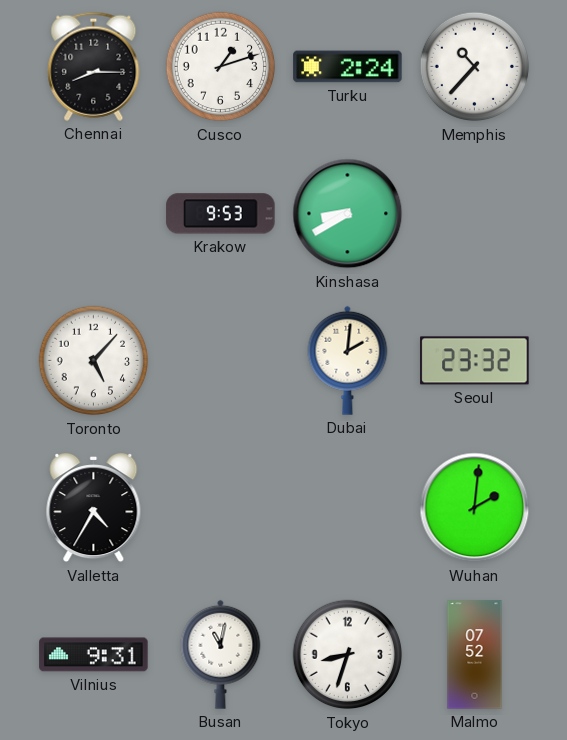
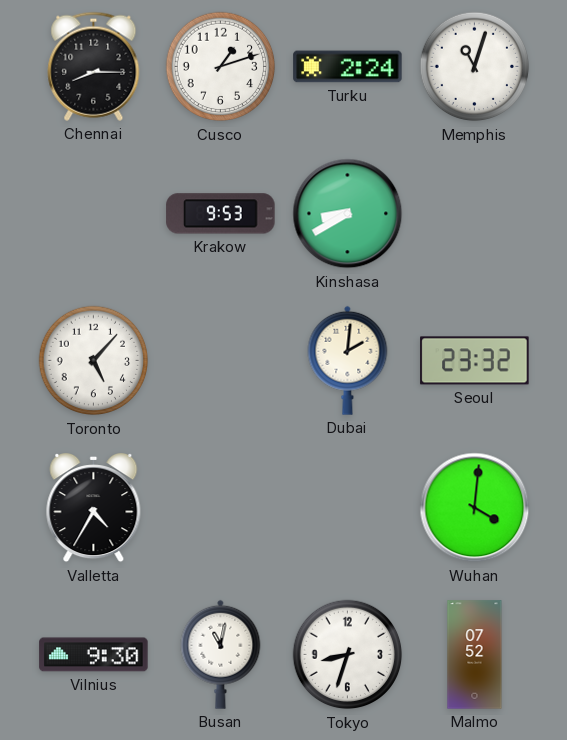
Memphis: 10:37 -> 11:03 (475, 67)
Wuhan: 2:01 -> 4:01 (475, 508)
Vilnius: 9:31 -> 9:30 (94, 655)
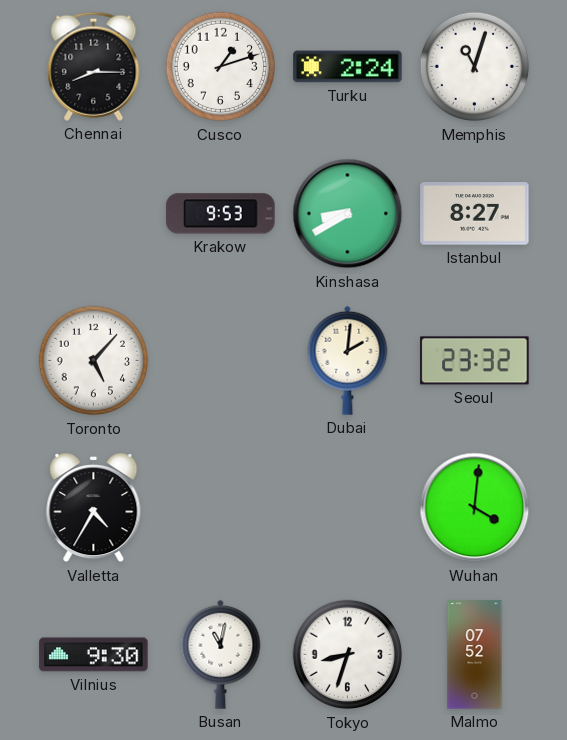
Istanbul: none -> 8:27 (475, 214)
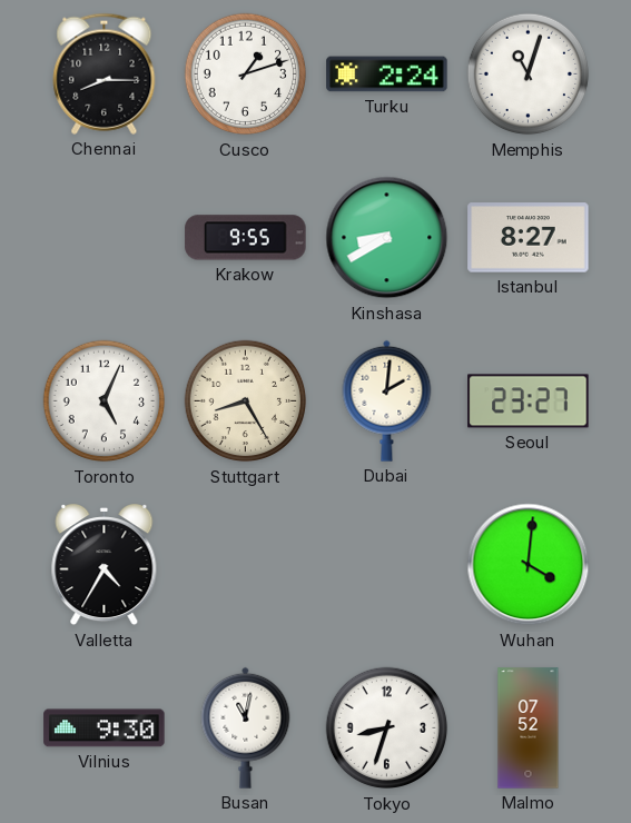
Krakow: 9:53 -> 9:55 (246, 238)
Toronto: 5:07 -> 5:04 (105, 401)
Stuttgart: none -> 8:25 (246, 401)
Seoul: 23:32 -> 23:27 (529, 401)
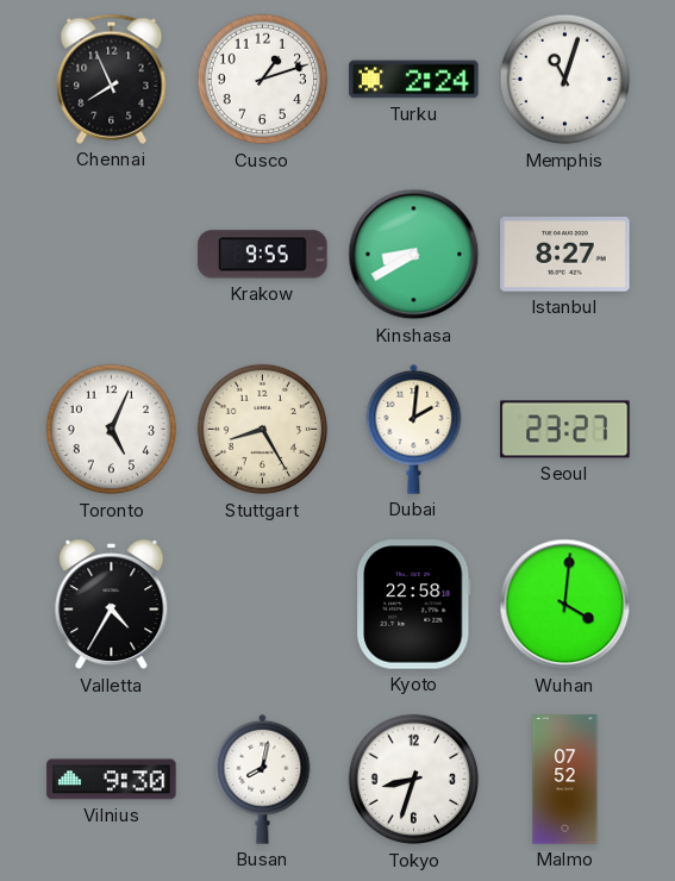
Chennai: 8:15 -> 7:56 (112, 79)
Kyoto: none -> 22:58 (413, 605)
Busan: 11:02 -> 8:02 (263, 779)
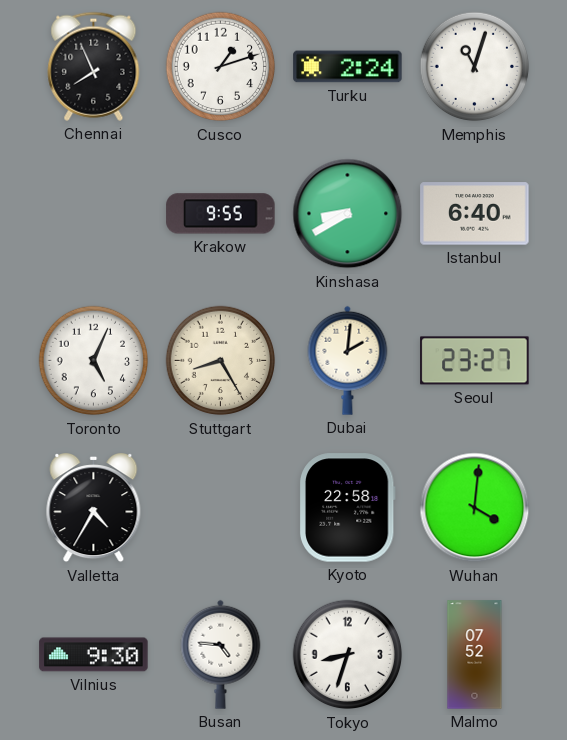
Istanbul: 8:27 -> 6:40 (475, 214)
Busan: 8:02 -> 4:46 (221, 654)
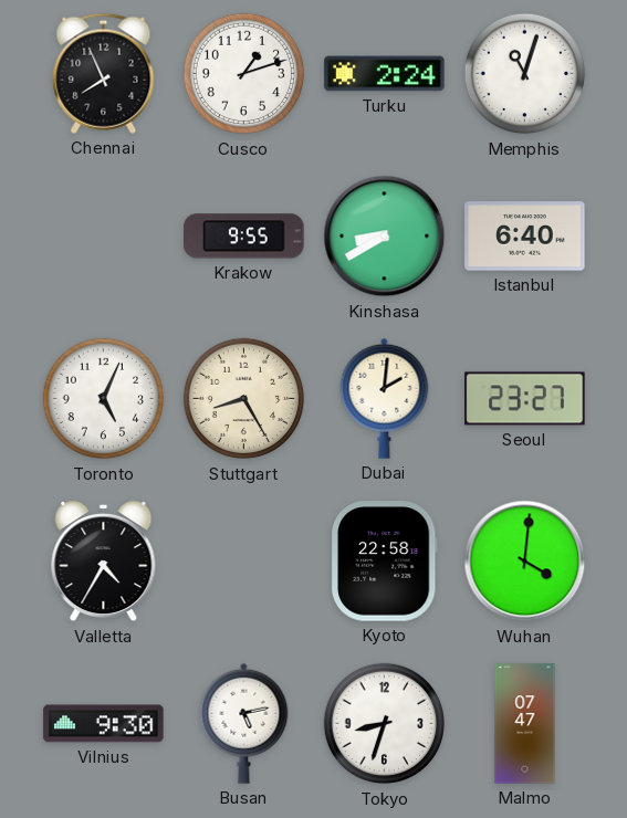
Busan: 4:46 -> 5:13 (244, 723)
Malmo: 07:52 -> 07:47 (525, 724)
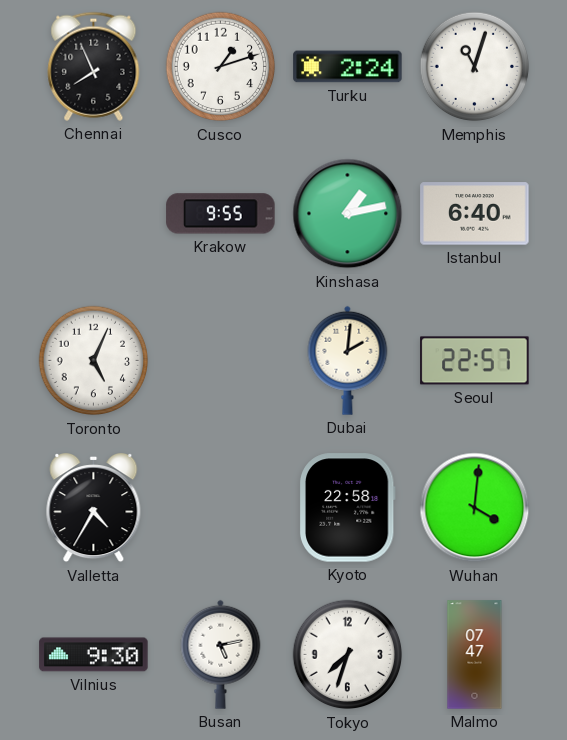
Kinshasa: 8:40 -> 1:13 (348, 214)
Stuttgart: 8:25 -> none (244, 399)
Seoul: 23:27 -> 22:57 (475, 361)
Tokyo: 8:33 -> 7:33 (348, 655)
